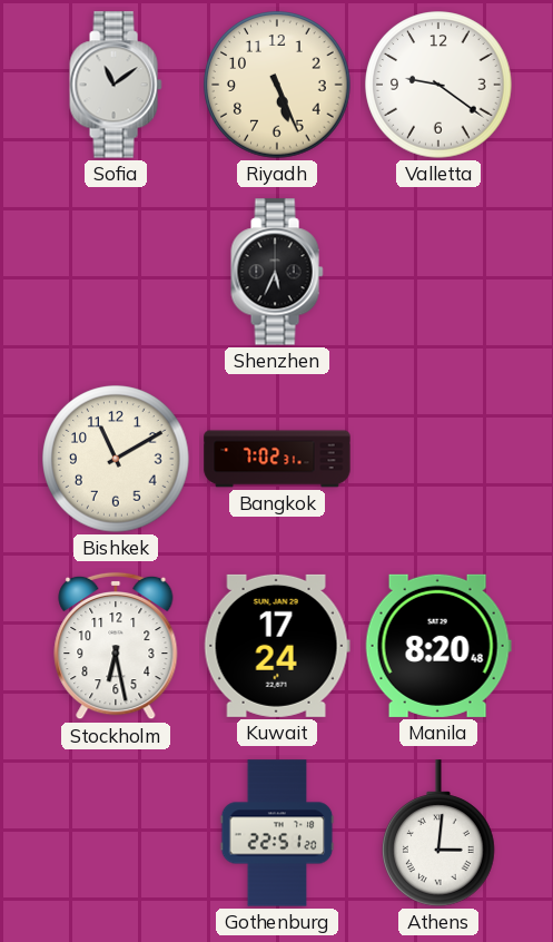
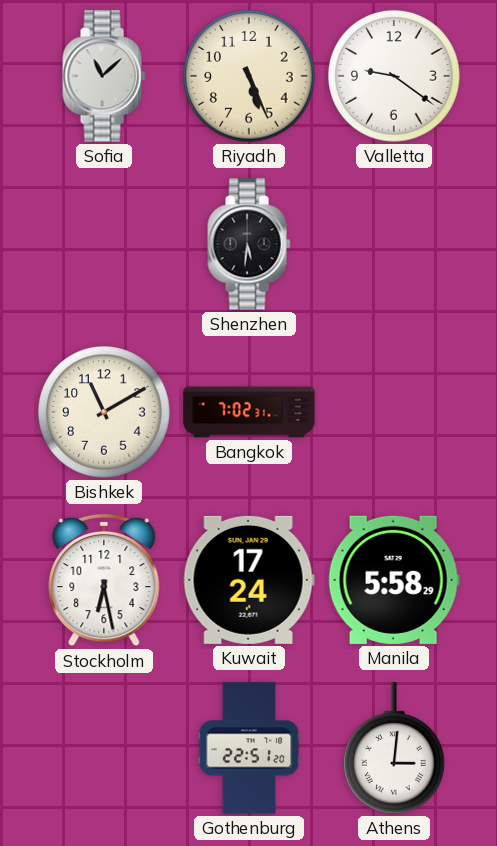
Sofia: 11:09 -> 11:08 (104, 76)
Shenzhen: 5:34 -> 5:31 (249, 244)
Manila: 8:20 -> 5:58 (394, 580)
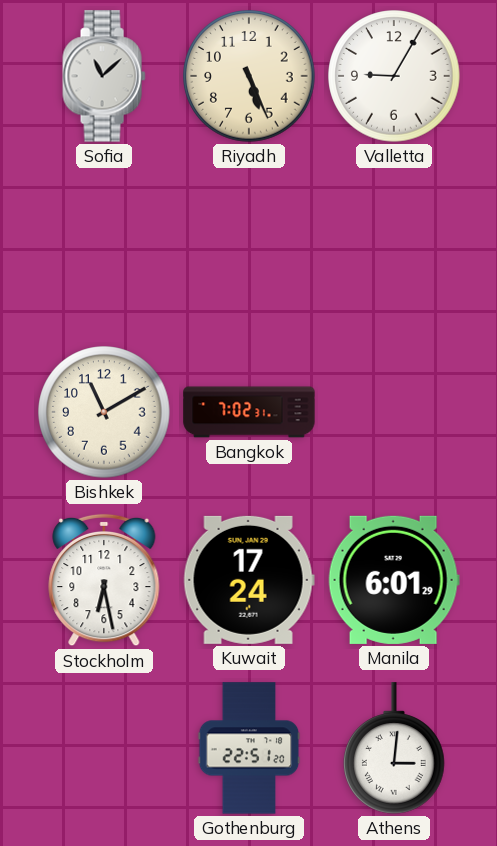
Valletta: 9:21 -> 9:05 (394, 76)
Shenzhen: 5:31 -> none (249, 244)
Manila: 5:58 -> 6:01 (394, 580)
